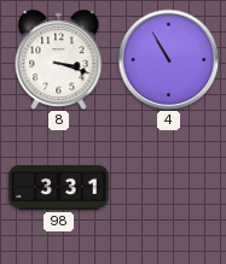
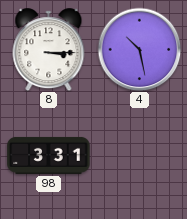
8: 3:18 -> 3:15 (49, 50)
4: 10:55 -> 10:28 (139, 49)
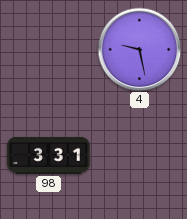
8: 3:15 -> none (49, 50)
4: 10:28 -> 9:28 (139, 49)
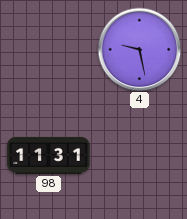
98: 3:31 -> 11:31 (49, 155)
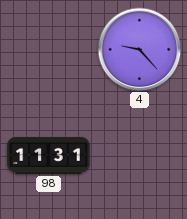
4: 9:28 -> 9:23 (139, 49)
